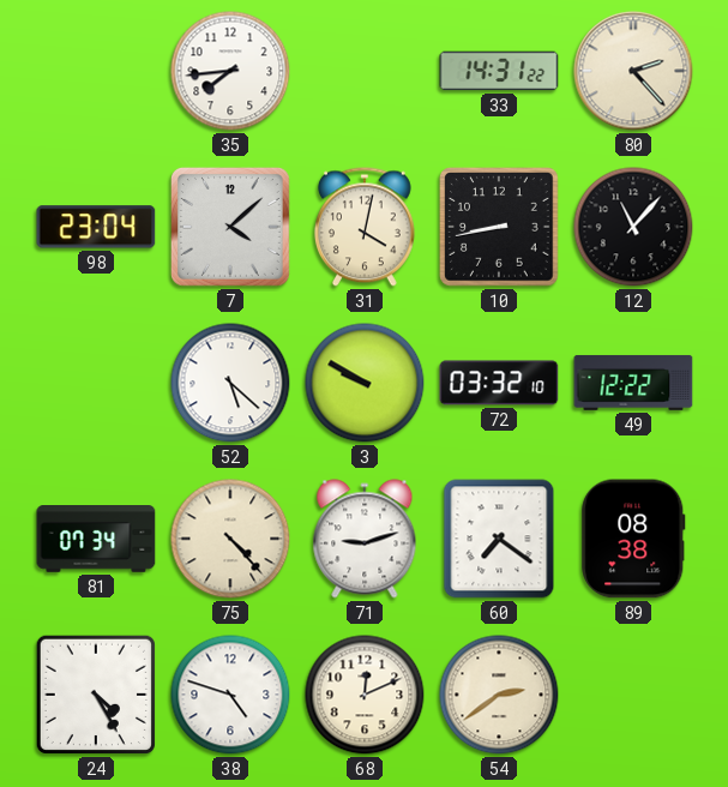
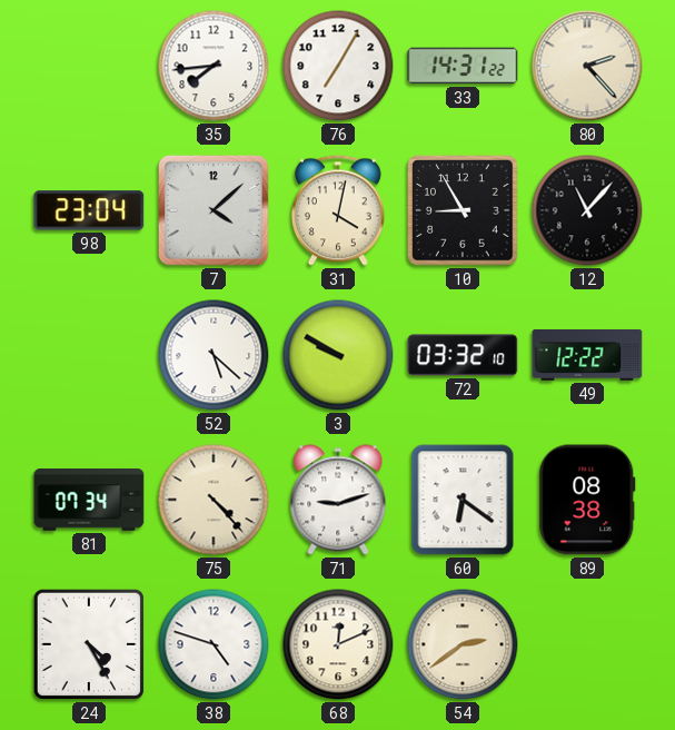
76: none -> 7:05 (338, 66)
10: 8:43 -> 8:55 (463, 210)
60: 7:21 -> 6:21 (463, 500)
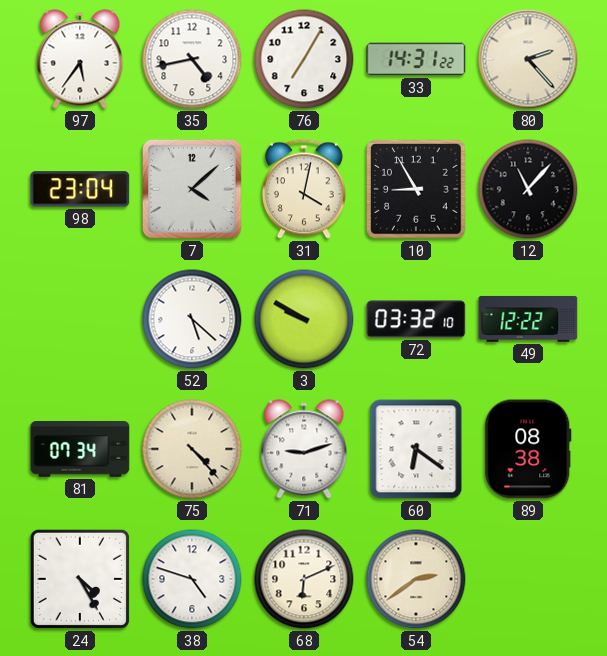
97: none -> 5:36 (80, 59)
35: 7:44 -> 4:43 (192, 59)
68: 12:11 -> 6:11 (304, 579)
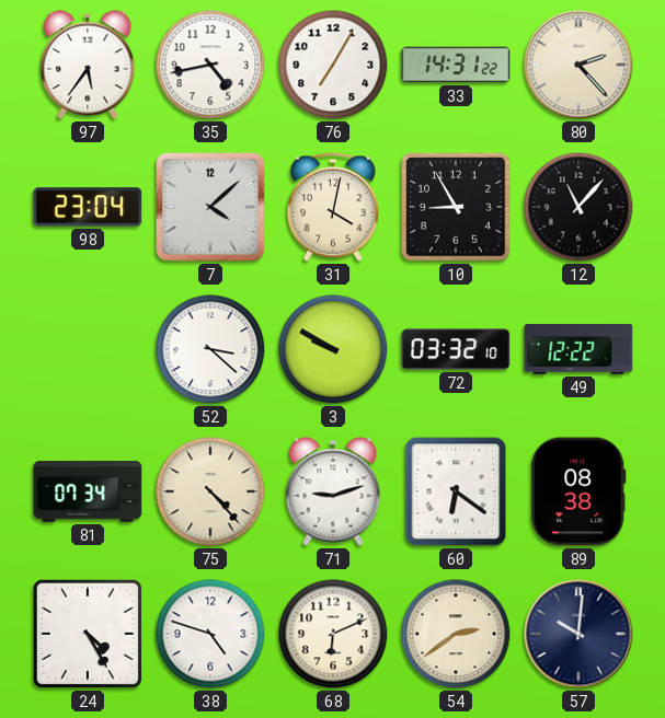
52: 5:22 -> 3:22 (210, 349)
57: none -> 10:01 (578, 634)
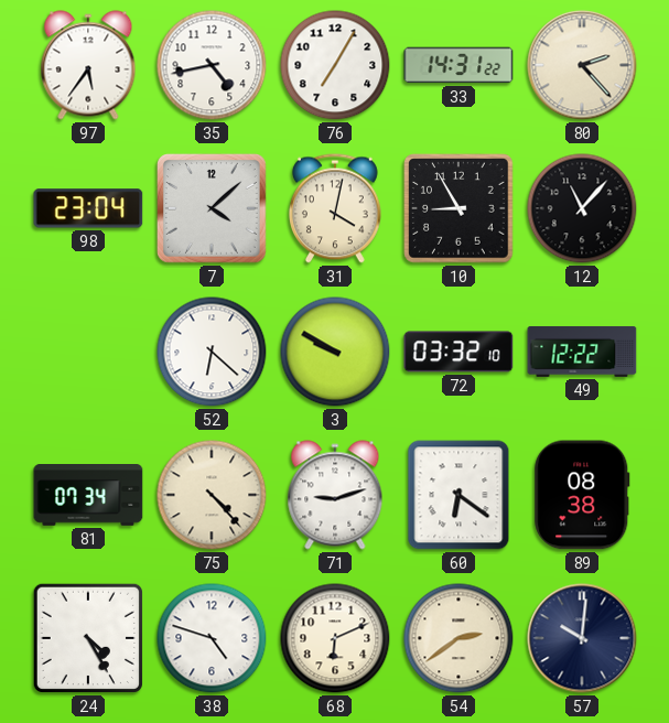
52: 3:22 -> 6:22 (212, 352)
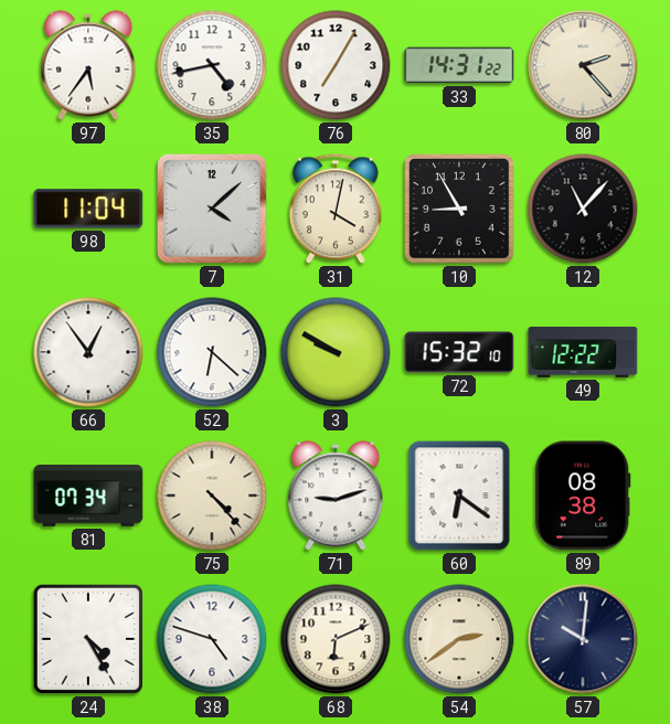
98: 23:04 -> 11:04 (88, 209)
66: none -> 12:54 (88, 352)
72: 03:32 -> 15:32 (459, 352)
